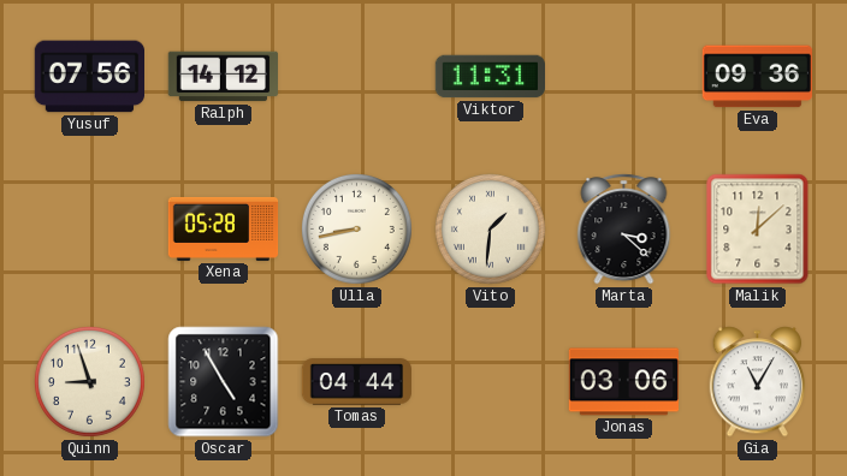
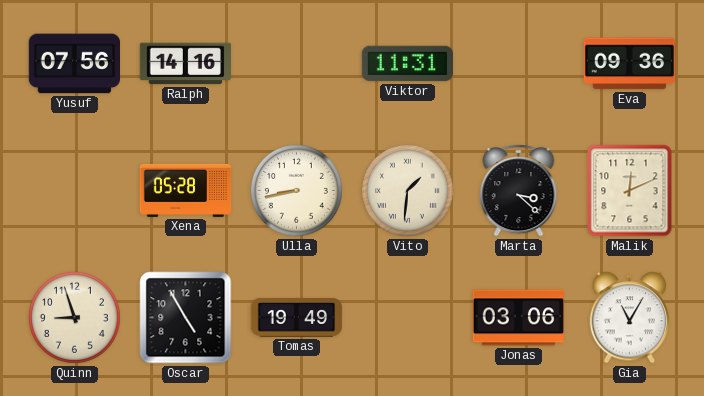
Ralph: 14:12 -> 14:16 (185, 64)
Malik: 12:08 -> 12:11 (630, 191)
Tomas: 04:44 -> 19:49 (296, 318)
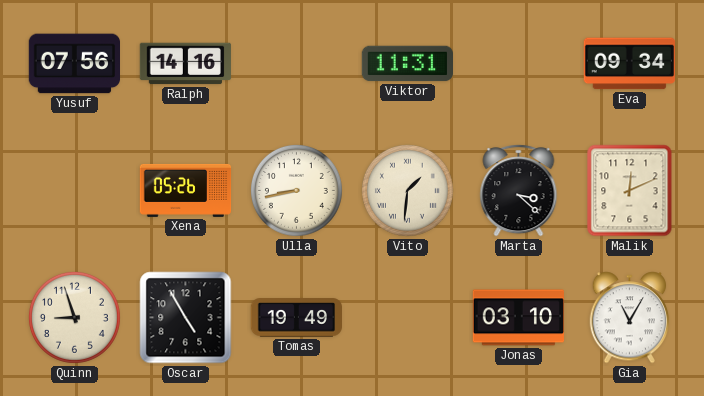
Eva: 09:36 -> 09:34 (629, 64)
Xena: 05:28 -> 05:26 (186, 190)
Jonas: 03:06 -> 03:10 (518, 318)
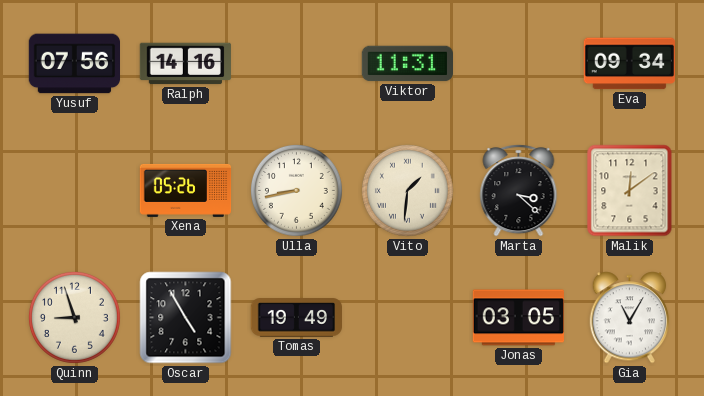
Malik: 12:11 -> 12:09 (630, 191)
Jonas: 03:10 -> 03:05 (518, 318)
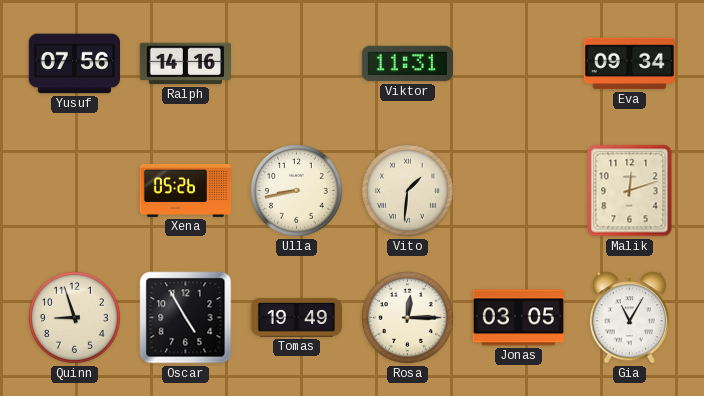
Marta: 3:22 -> none (519, 191)
Malik: 12:09 -> 12:12 (630, 191)
Rosa: none -> 12:15 (407, 317)
